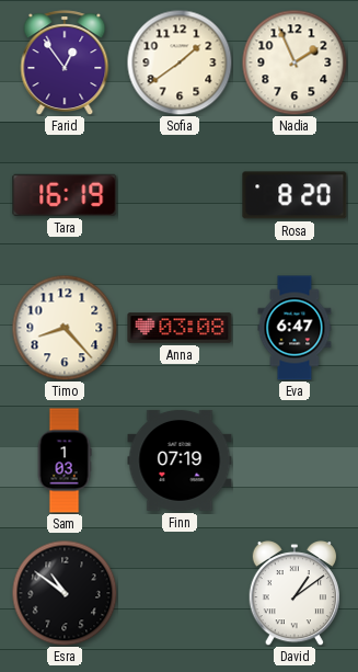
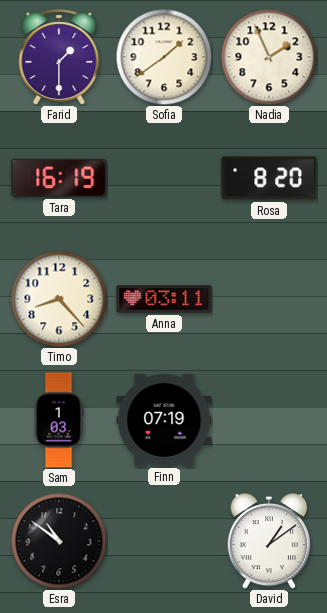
Farid: 12:54 -> 1:30 (59, 57)
Anna: 03:08 -> 03:11 (164, 299)
Eva: 6:47 -> none (295, 328)
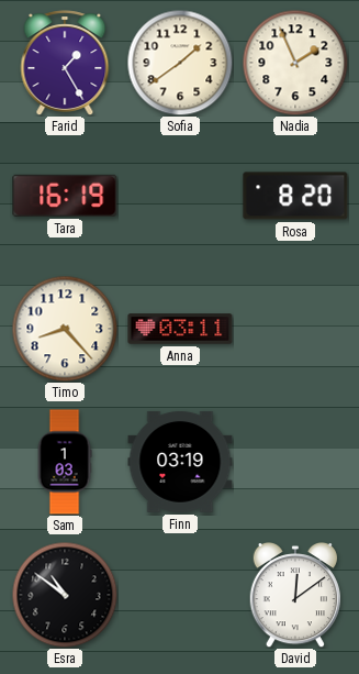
Farid: 1:30 -> 1:25 (65, 63)
Finn: 07:19 -> 03:19 (180, 462)
David: 1:09 -> 12:09 (294, 596)
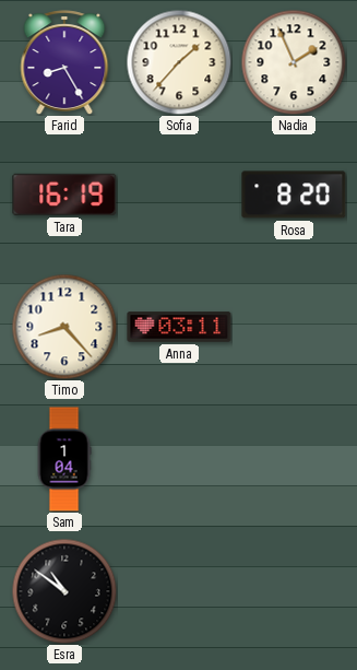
Farid: 1:25 -> 8:25 (64, 62)
Sofia: 1:39 -> 1:37 (179, 62)
Sam: 1:03 -> 1:04 (64, 459)
Finn: 03:19 -> none (180, 462)
David: 12:09 -> none (294, 596)
